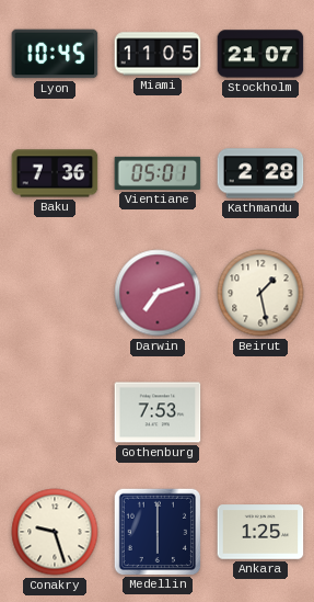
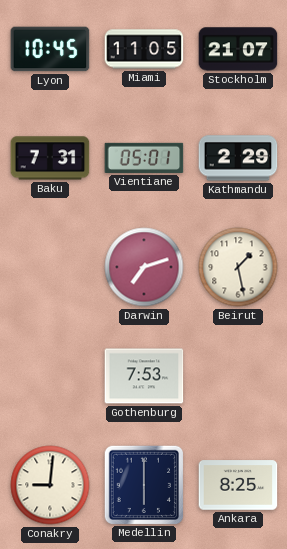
Baku: 7:36 -> 7:31 (50, 158)
Kathmandu: 2:28 -> 2:29 (238, 158)
Conakry: 9:27 -> 9:01 (50, 485)
Ankara: 1:25 -> 8:25 (238, 485)
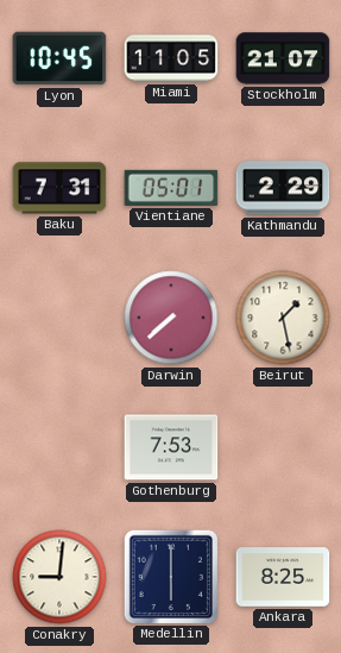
Darwin: 7:12 -> 7:38 (171, 318)
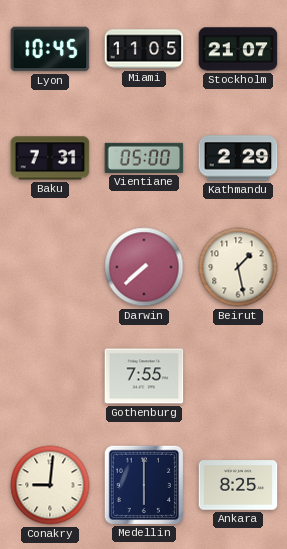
Vientiane: 05:01 -> 05:00 (144, 158)
Gothenburg: 7:53 -> 7:55 (144, 376)
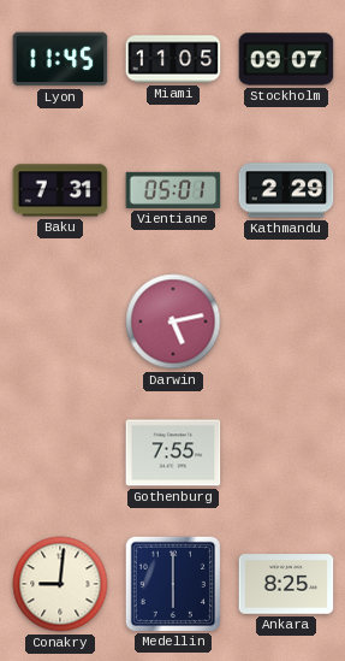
Lyon: 10:45 -> 11:45 (60, 59)
Stockholm: 21:07 -> 09:07 (286, 59)
Vientiane: 05:00 -> 05:01 (173, 190)
Darwin: 7:38 -> 5:13 (173, 321)
Beirut: 1:28 -> none (238, 267)
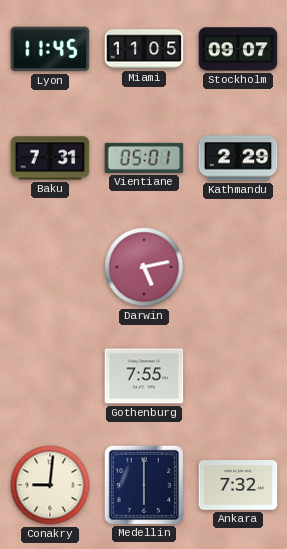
Ankara: 8:25 -> 7:32 (238, 485)
